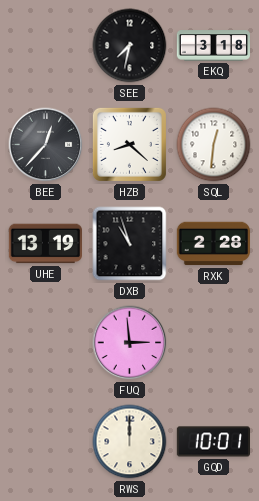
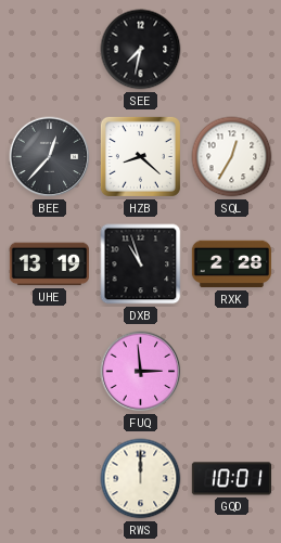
EKQ: 3:18 -> none (213, 46)
SQL: 12:31 -> 12:35 (232, 157)
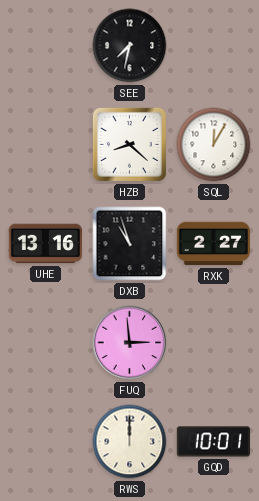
BEE: 12:37 -> none (50, 157)
SQL: 12:35 -> 12:05 (214, 145)
UHE: 13:19 -> 13:16 (45, 244)
RXK: 2:28 -> 2:27 (213, 244)
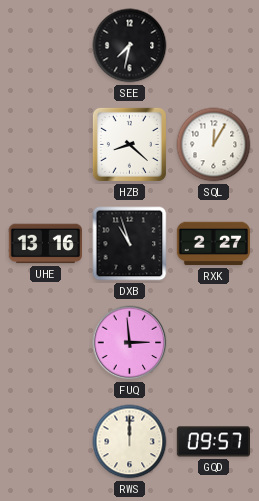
GQD: 10:01 -> 09:57 (213, 442)
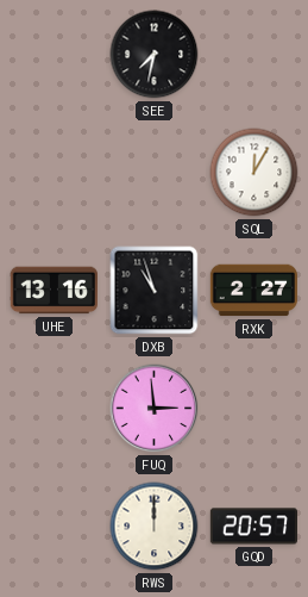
HZB: 8:22 -> none (129, 144)
GQD: 09:57 -> 20:57 (253, 527)
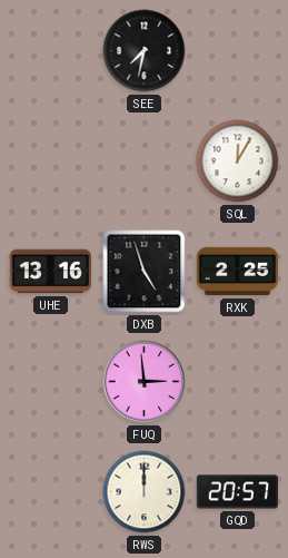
DXB: 10:57 -> 4:57 (145, 272)
RXK: 2:27 -> 2:25 (237, 272)
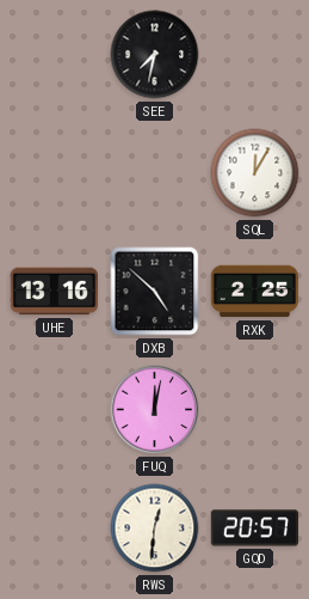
DXB: 4:57 -> 4:52 (155, 292)
FUQ: 2:59 -> 12:02 (155, 410)
RWS: 12:00 -> 12:31 (155, 528)
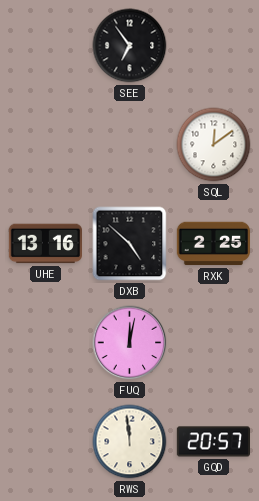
SEE: 7:32 -> 6:54 (130, 46)
SQL: 12:05 -> 12:09 (214, 145)
RWS: 12:31 -> 11:59 (130, 442)
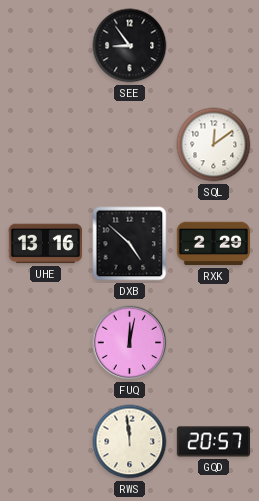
SEE: 6:54 -> 8:54 (130, 46)
RXK: 2:25 -> 2:29 (213, 244)
